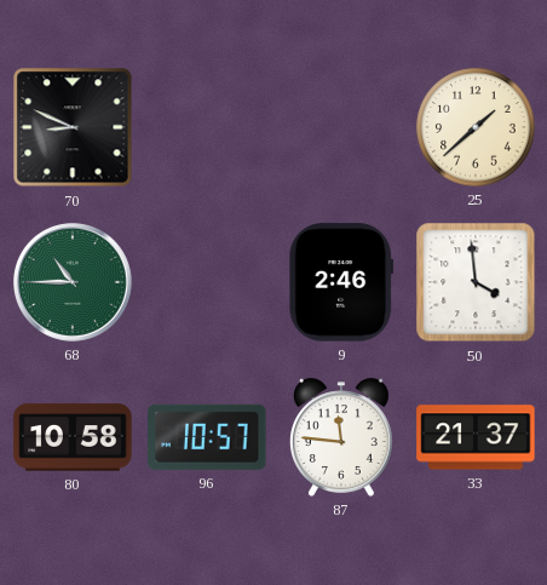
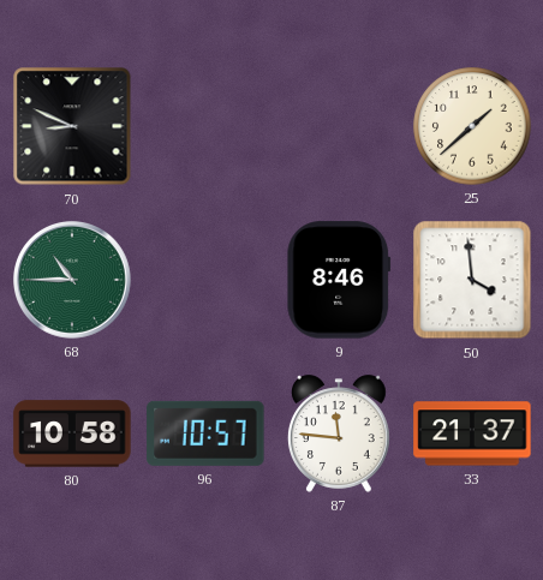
9: 2:46 -> 8:46 (339, 280)
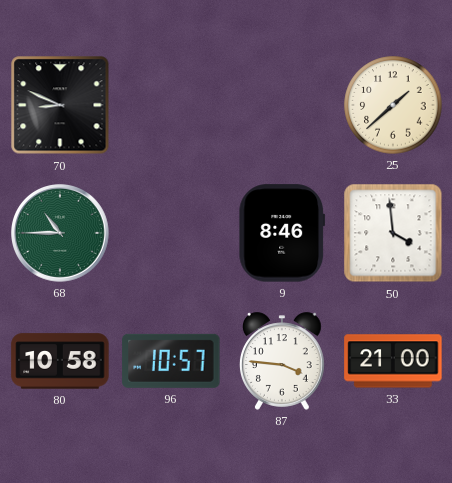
87: 11:46 -> 3:46 (282, 361)
33: 21:37 -> 21:00 (393, 361)
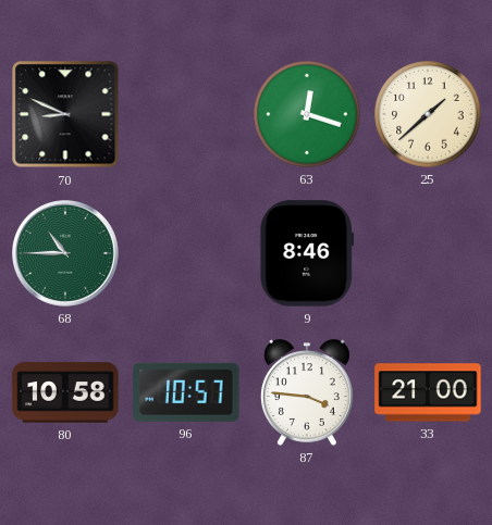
63: none -> 12:18 (307, 114)
50: 3:59 -> none (393, 233)
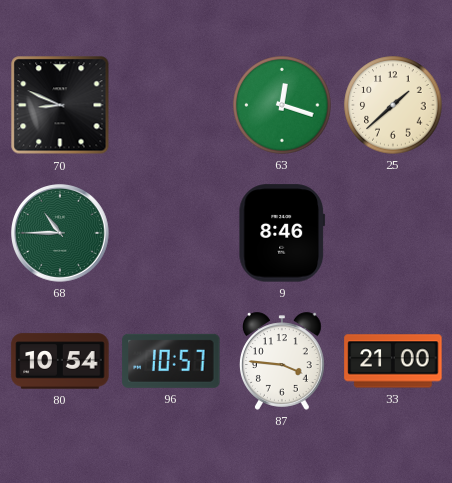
80: 10:58 -> 10:54 (60, 361)
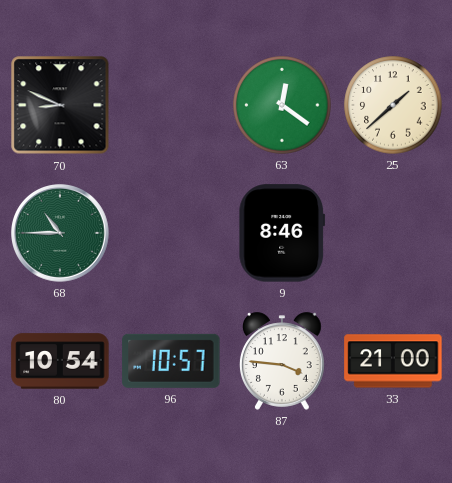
63: 12:18 -> 12:21 (282, 105)
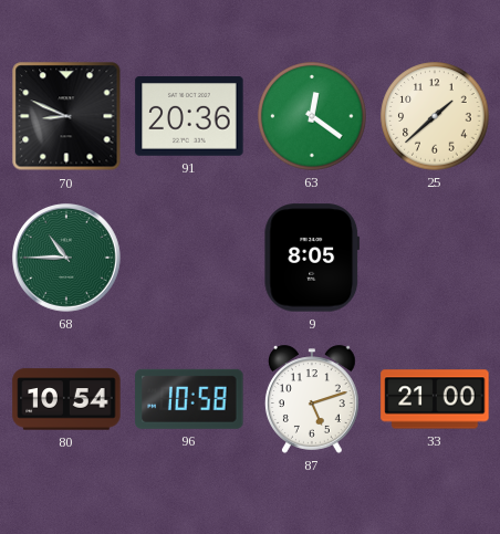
91: none -> 20:36 (189, 116)
9: 8:46 -> 8:05 (312, 258)
96: 10:57 -> 10:58 (189, 399)
87: 3:46 -> 5:12 (312, 399)
